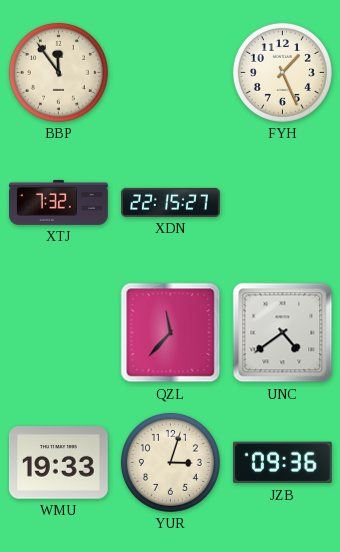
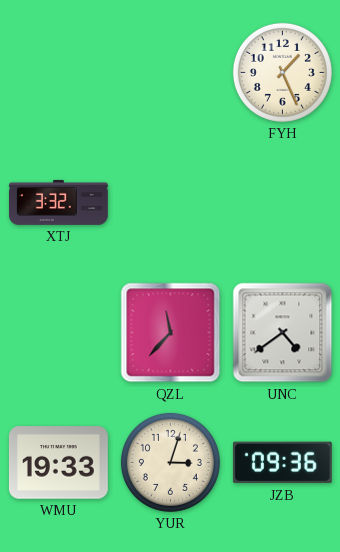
BBP: 11:54 -> none (58, 72)
XTJ: 7:32 -> 3:32 (59, 202)
XDN: 22:15 -> none (171, 202)
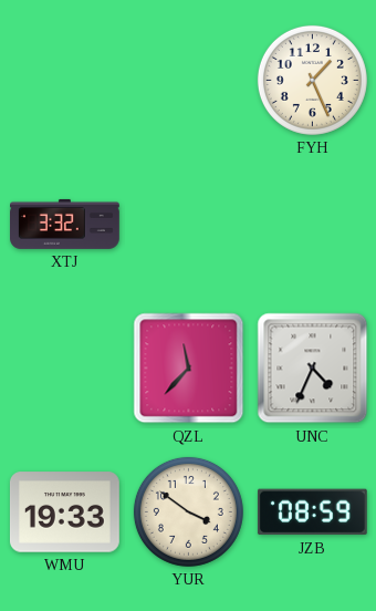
UNC: 4:39 -> 4:34 (313, 369)
YUR: 3:03 -> 3:51 (188, 511)
JZB: 09:36 -> 08:59 (312, 512)
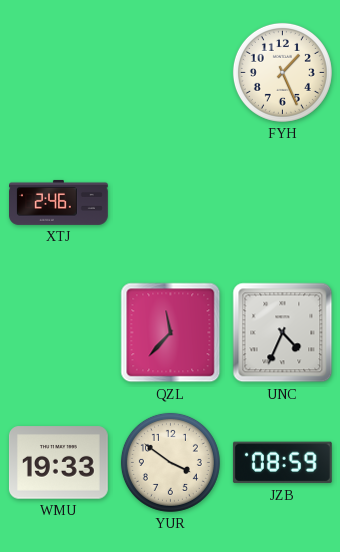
XTJ: 3:32 -> 2:46 (59, 202)
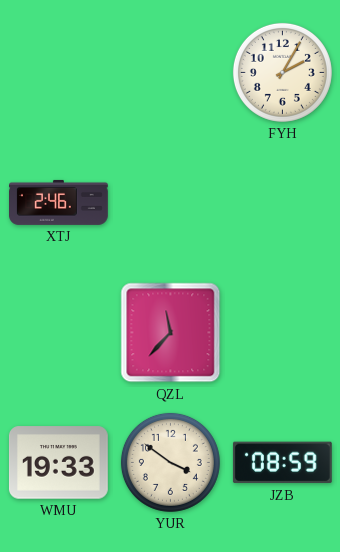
FYH: 1:26 -> 2:05 (282, 72)
UNC: 4:34 -> none (283, 333)
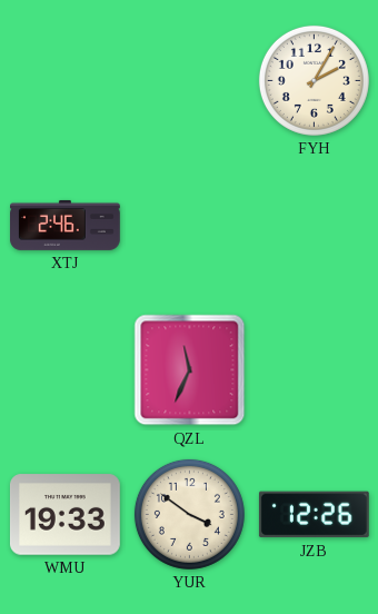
QZL: 11:37 -> 11:34 (190, 370)
JZB: 08:59 -> 12:26 (314, 515)
